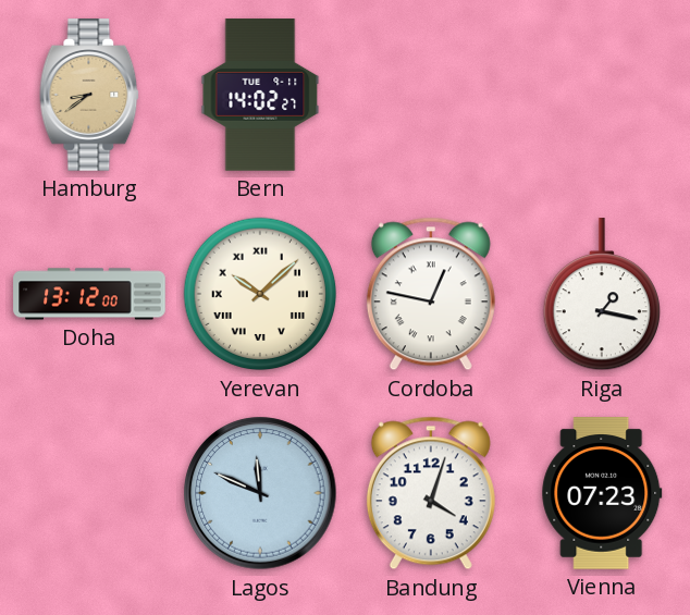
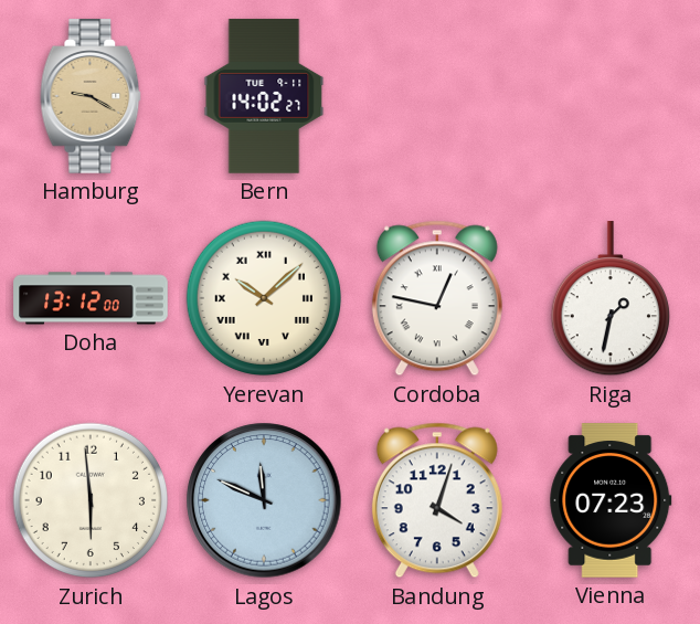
Hamburg: 8:39 -> 9:20 (91, 96)
Riga: 1:17 -> 1:32 (609, 299)
Zurich: none -> 5:59 (91, 500)
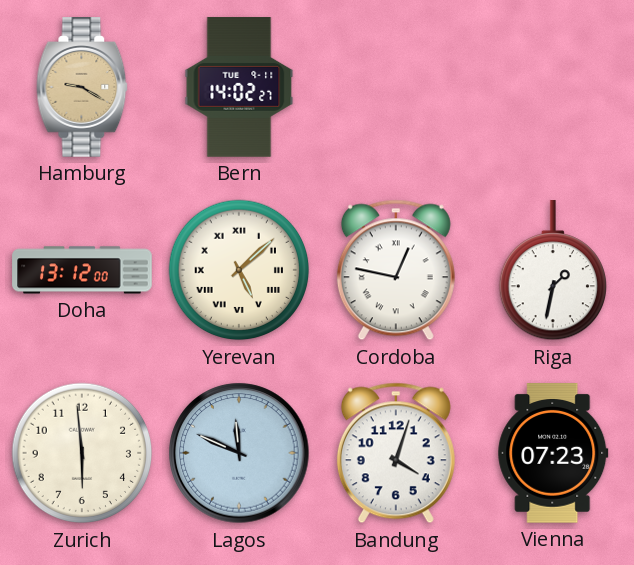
Yerevan: 10:08 -> 5:08 (239, 270)
